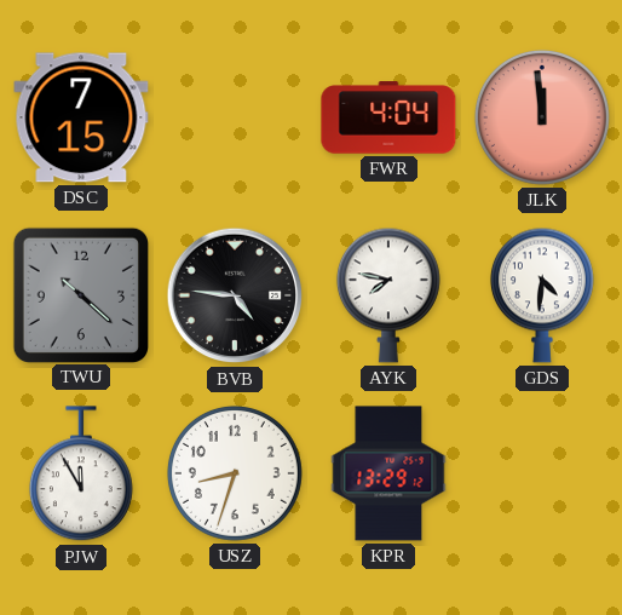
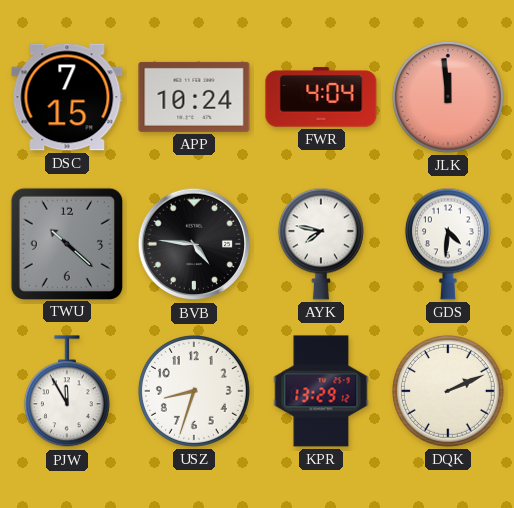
APP: none -> 10:24 (194, 97)
DQK: none -> 2:11 (448, 391)
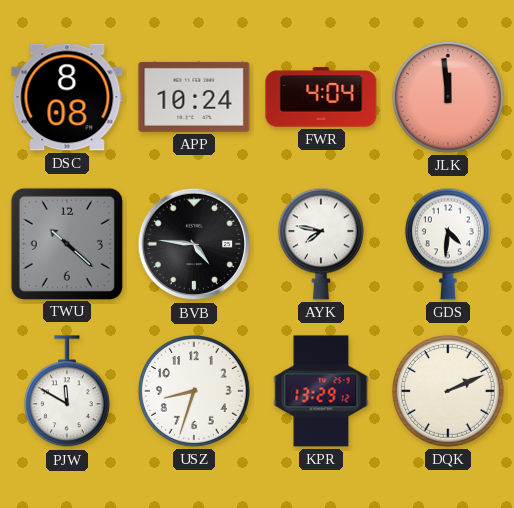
DSC: 7:15 -> 8:08 (67, 97)
PJW: 11:55 -> 11:50 (67, 392)
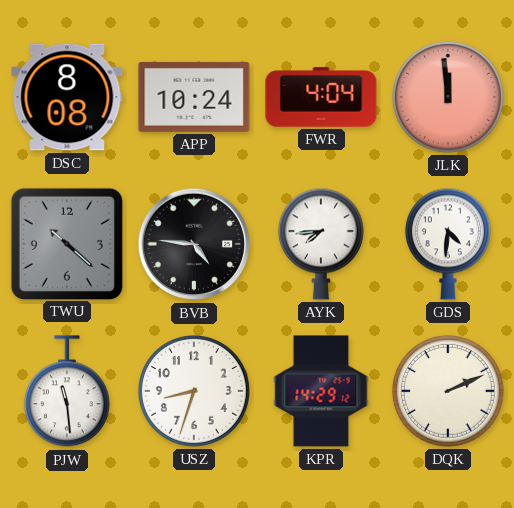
AYK: 7:47 -> 7:44 (321, 244)
PJW: 11:50 -> 11:29 (67, 392)
KPR: 13:29 -> 14:29 (321, 391)
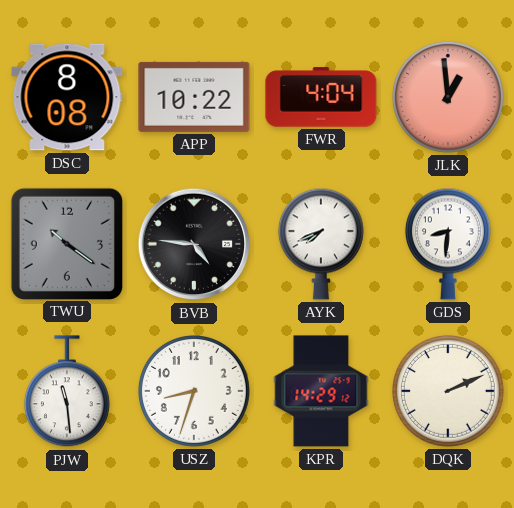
APP: 10:24 -> 10:22 (194, 97)
JLK: 11:59 -> 12:59 (448, 97)
TWU: 10:22 -> 10:21 (66, 243)
AYK: 7:44 -> 7:41 (321, 244)
GDS: 4:31 -> 8:31 (448, 244)
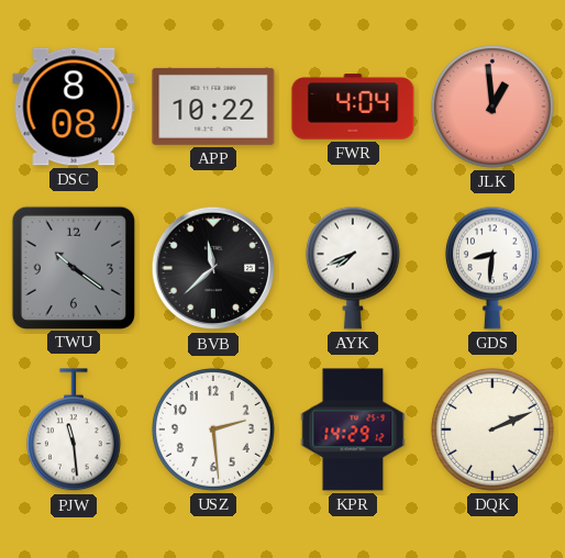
BVB: 4:46 -> 11:38 (213, 268)
USZ: 8:33 -> 2:29 (213, 429)
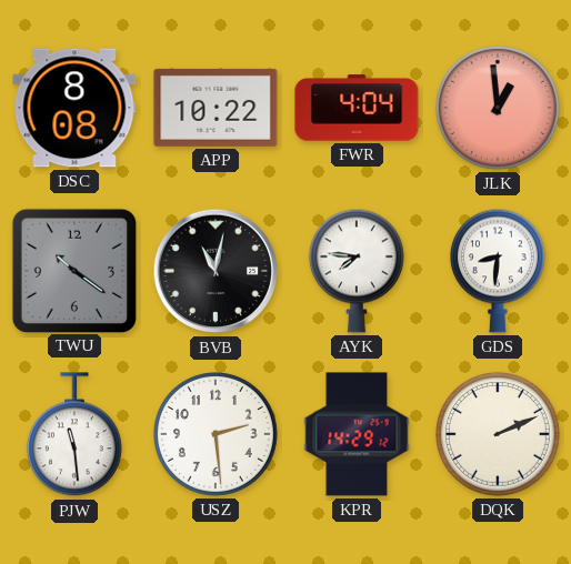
BVB: 11:38 -> 11:02 (216, 271)
AYK: 7:41 -> 7:46 (357, 271)
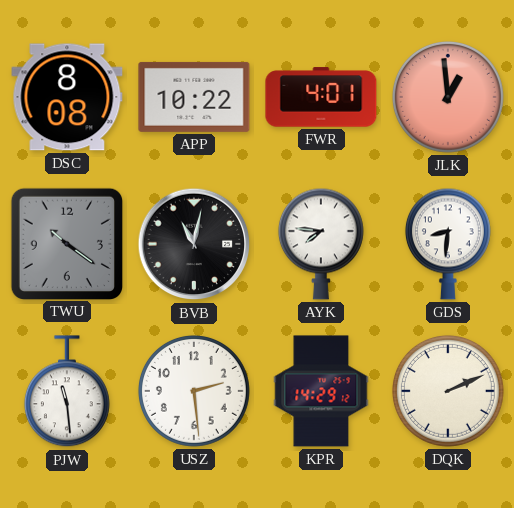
FWR: 4:04 -> 4:01 (321, 97)
